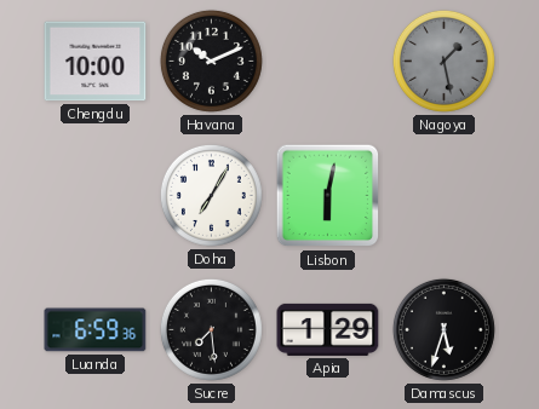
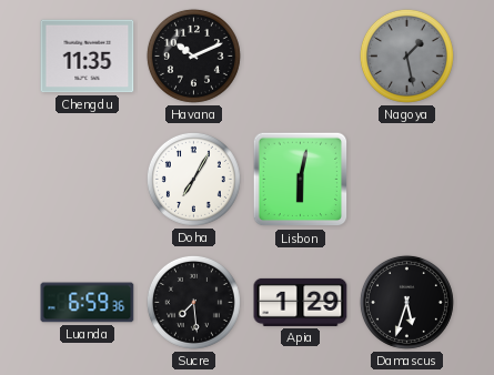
Chengdu: 10:00 -> 11:35 (88, 57)
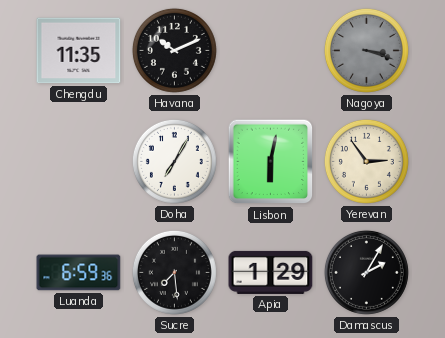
Nagoya: 1:28 -> 3:18 (366, 50)
Yerevan: none -> 2:54 (366, 161)
Damascus: 5:33 -> 2:05 (366, 272)
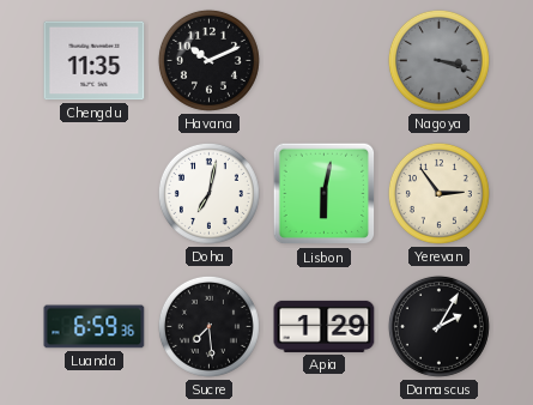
Doha: 7:05 -> 7:02 (208, 193)
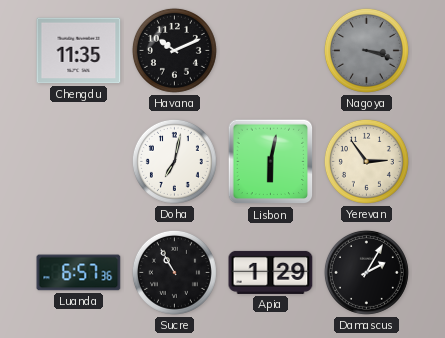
Luanda: 6:59 -> 6:57 (79, 273)
Sucre: 7:29 -> 10:55 (174, 272)
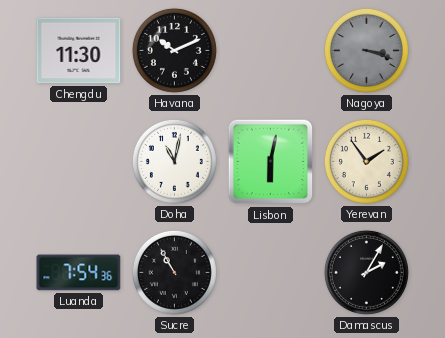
Chengdu: 11:35 -> 11:30 (79, 51)
Doha: 7:02 -> 11:02 (174, 161)
Yerevan: 2:54 -> 1:54 (366, 161)
Luanda: 6:57 -> 7:54 (79, 273)
Apia: 1:29 -> none (271, 272)
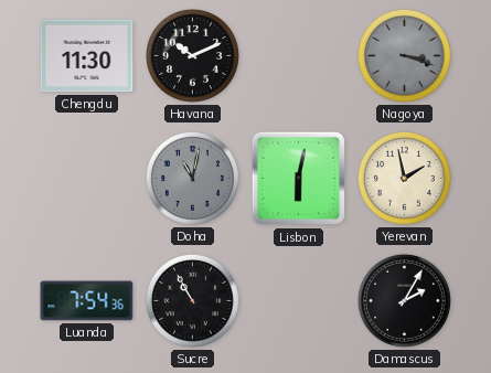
Doha dial: white -> grey (192, 178)
Yerevan: 1:54 -> 1:58 (404, 178)
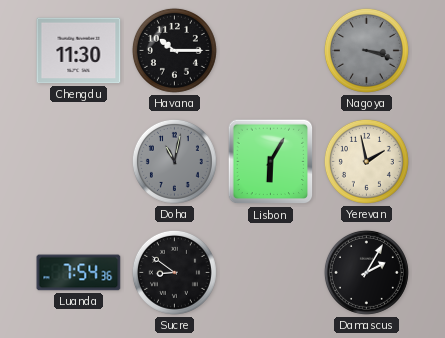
Havana: 10:11 -> 10:15 (174, 50)
Lisbon: 6:02 -> 6:05 (271, 162)
Sucre: 10:55 -> 8:51 (174, 272)
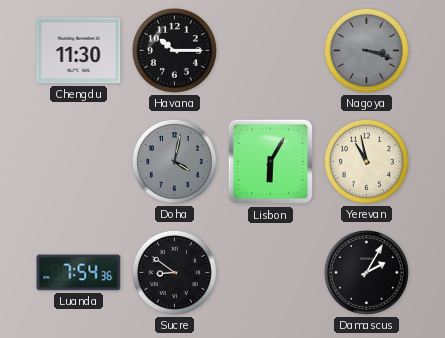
Doha: 11:02 -> 4:02 (174, 161)
Yerevan: 1:58 -> 10:58 (366, 161)
